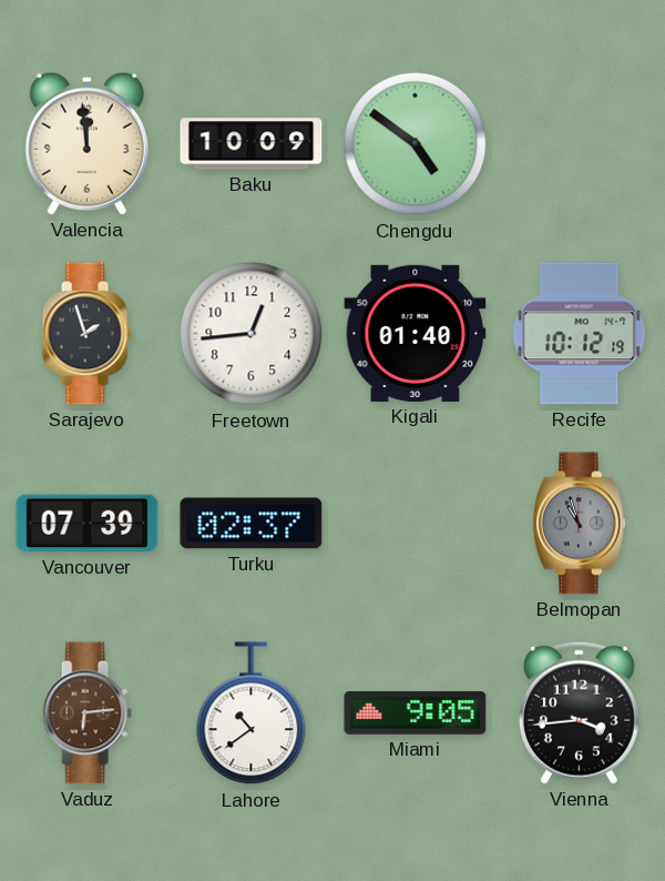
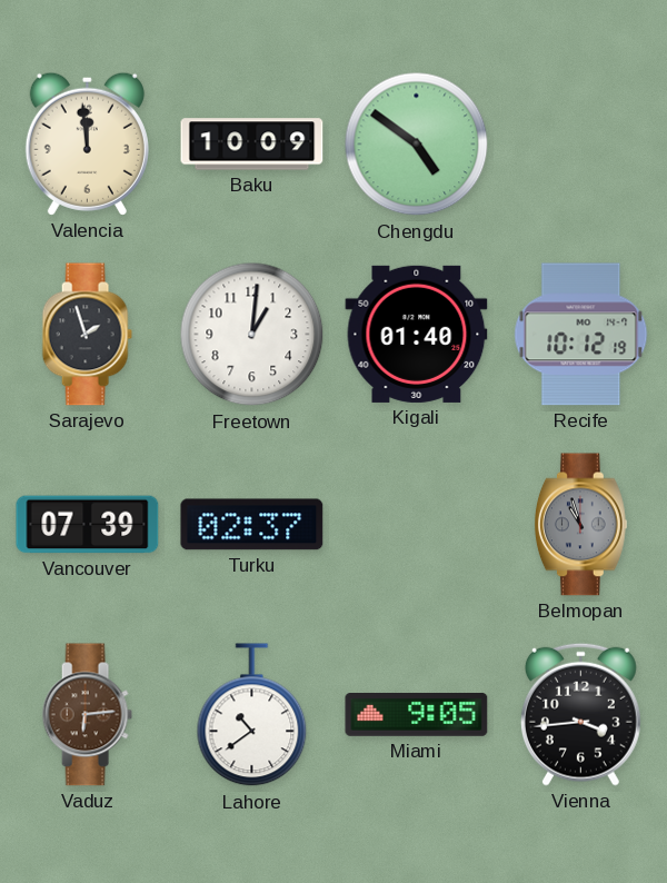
Freetown: 12:44 -> 1:01 (252, 335)
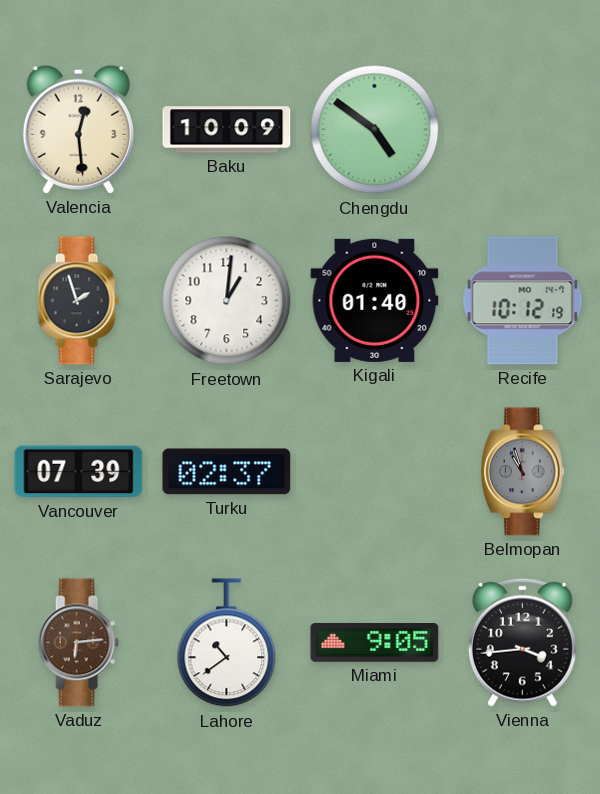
Valencia: 11:59 -> 12:29 (78, 129)
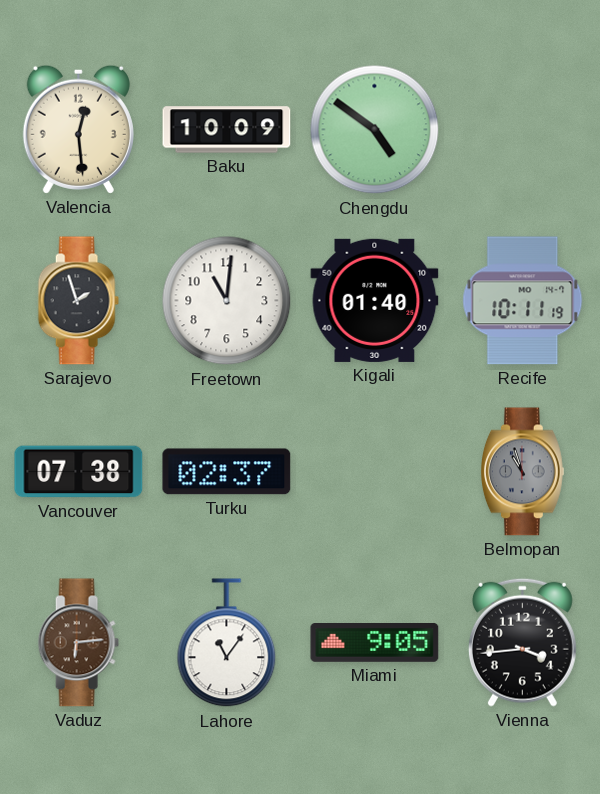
Freetown: 1:01 -> 11:01 (227, 301)
Recife: 10:12 -> 10:11 (523, 301)
Vancouver: 07:39 -> 07:38 (79, 472)
Lahore: 10:39 -> 11:06 (227, 643)
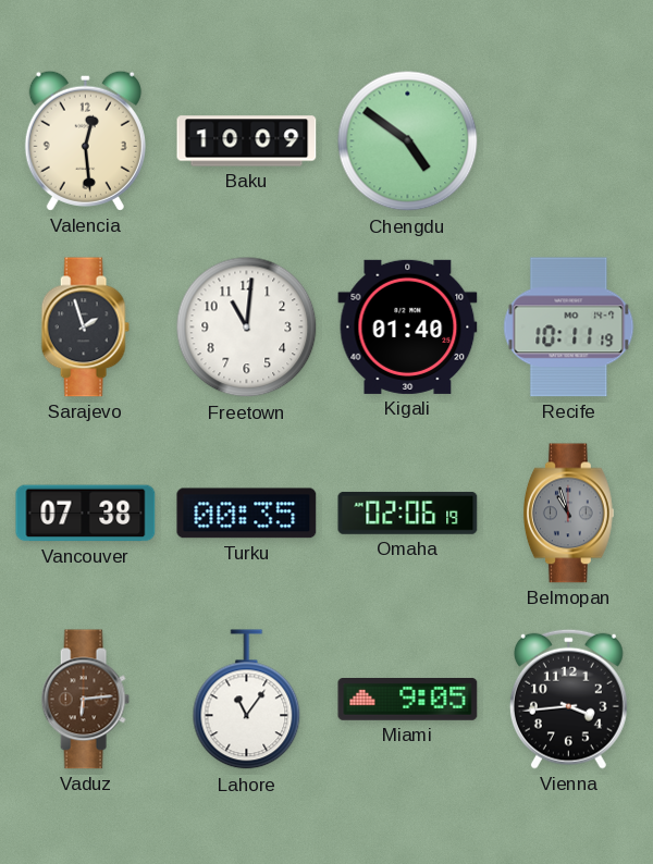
Turku: 02:37 -> 00:35 (247, 514)
Omaha: none -> 02:06 (408, 513)
